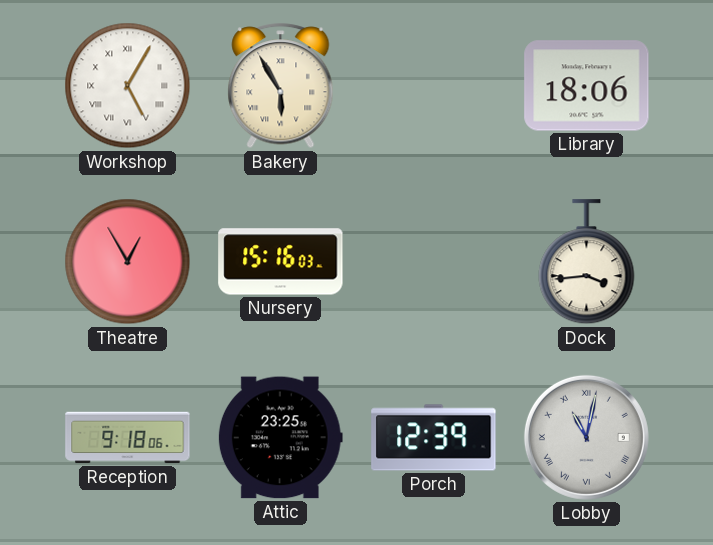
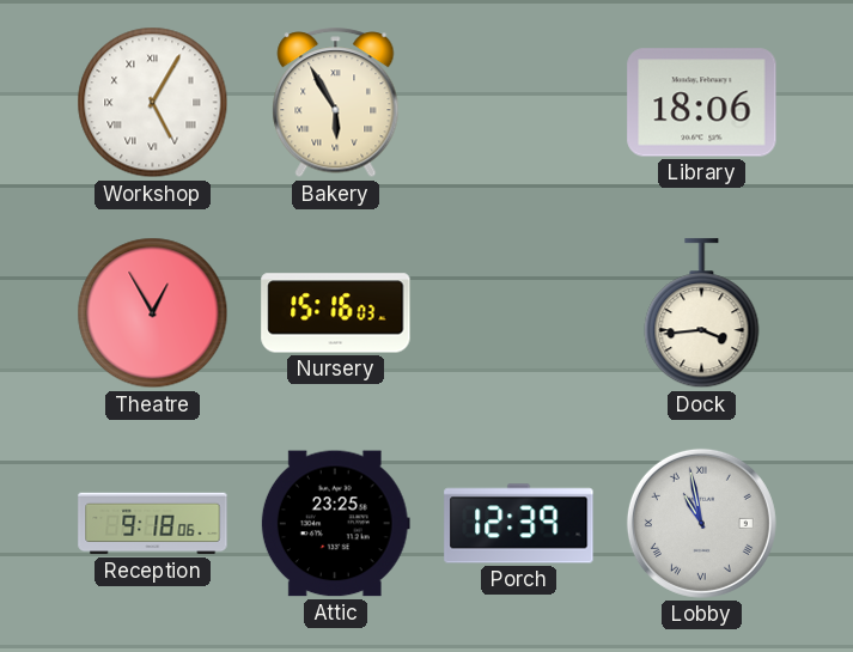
Lobby: 11:02 -> 10:58 (701, 523)
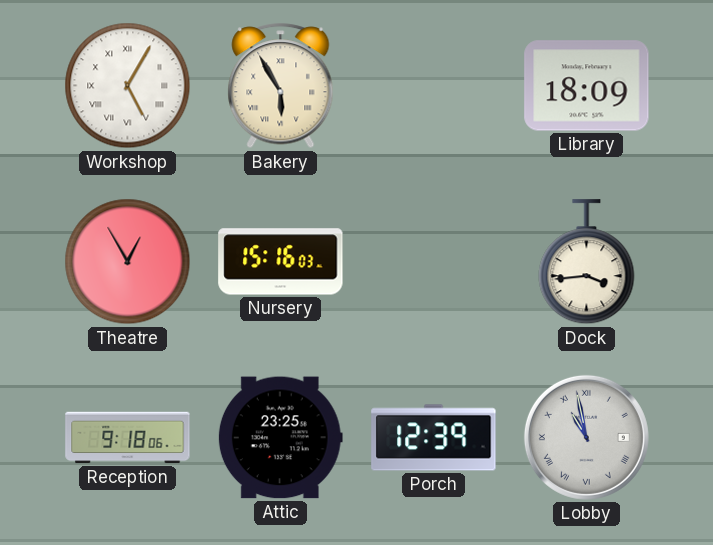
Library: 18:06 -> 18:09 (587, 86)
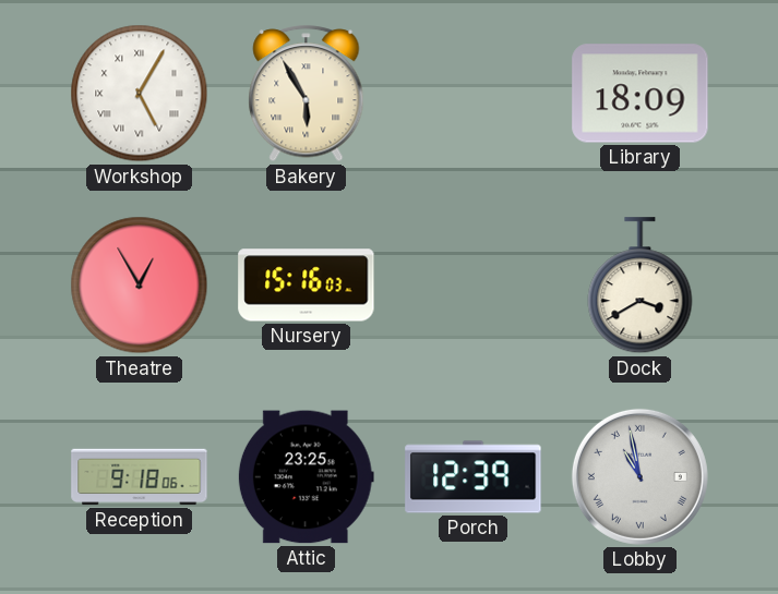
Dock: 3:44 -> 3:40 (641, 286)
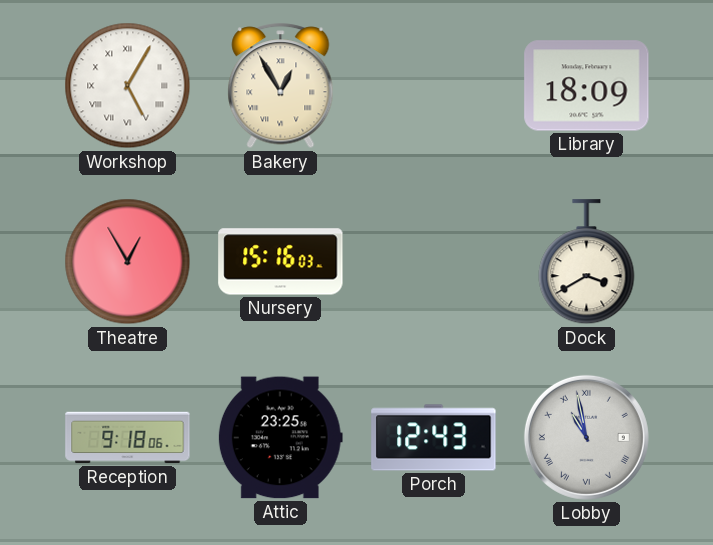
Bakery: 5:55 -> 12:55 (281, 86)
Porch: 12:39 -> 12:43 (434, 438)
